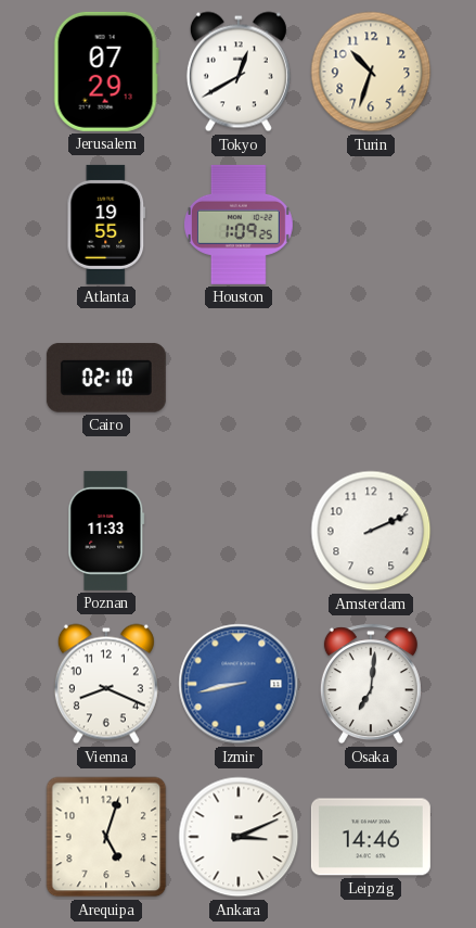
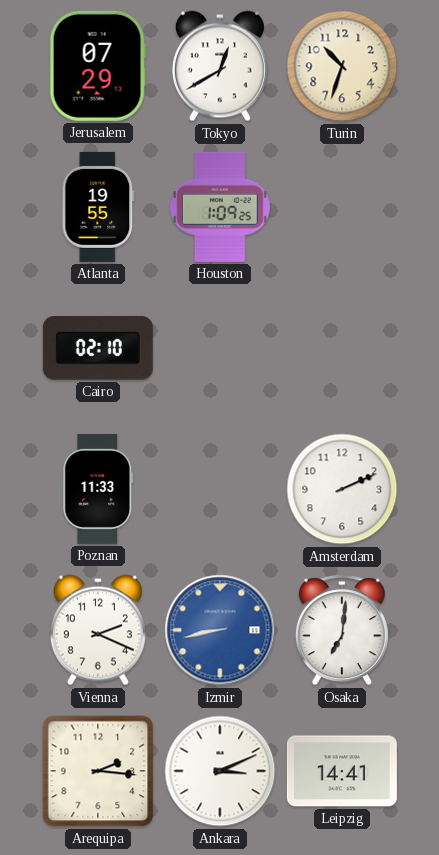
Vienna: 8:19 -> 2:19 (98, 630)
Arequipa: 5:03 -> 2:16 (98, 771)
Leipzig: 14:46 -> 14:41 (342, 771)
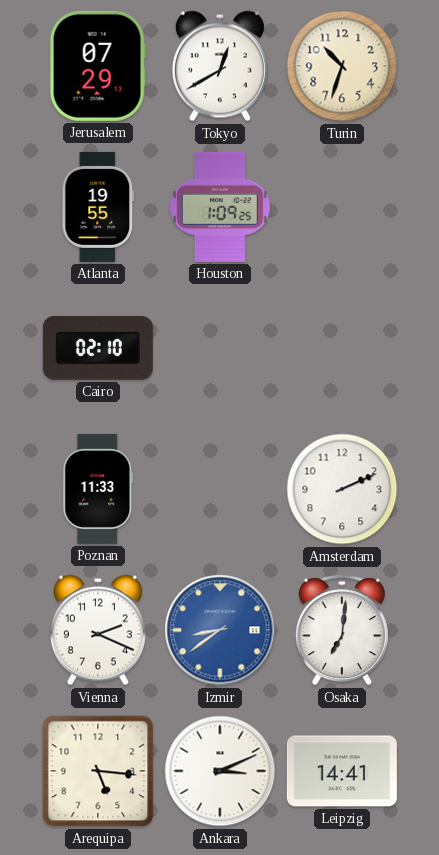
Izmir: 8:43 -> 8:39 (220, 630)
Arequipa: 2:16 -> 5:16 (98, 771)
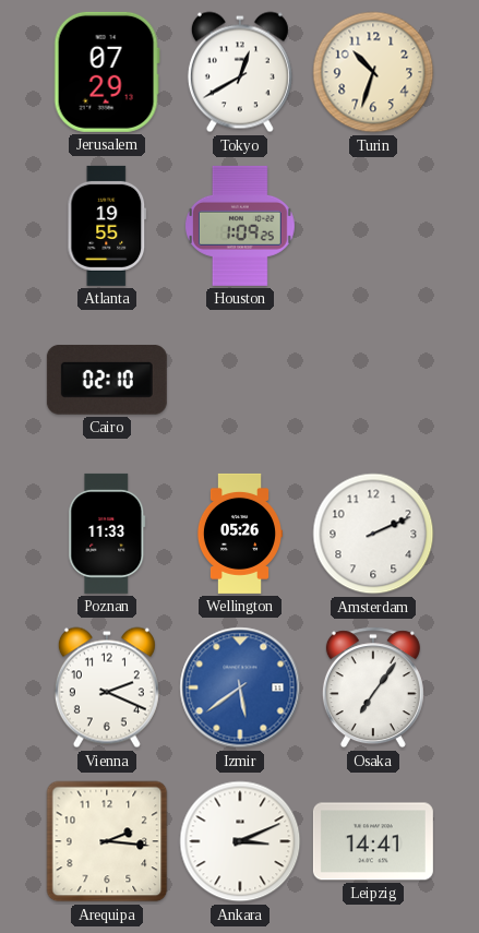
Wellington: none -> 05:26 (239, 534)
Izmir: 8:39 -> 5:39 (240, 687)
Osaka: 7:01 -> 7:06 (373, 687)
Arequipa: 5:16 -> 2:16 (107, 841)
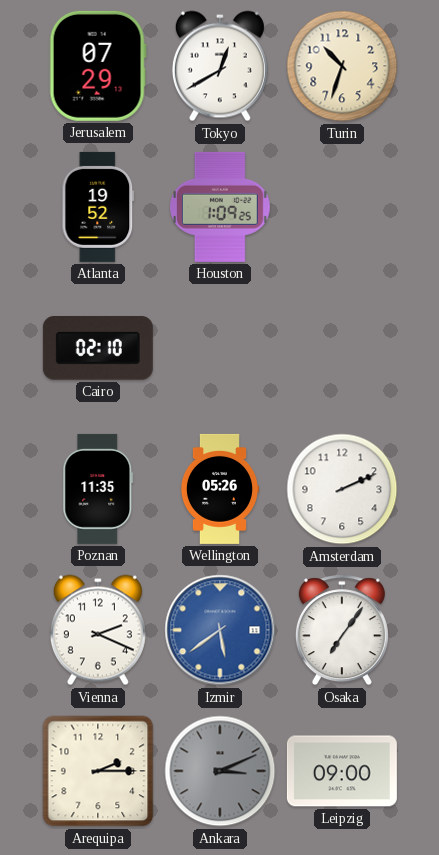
Atlanta: 19:55 -> 19:52 (98, 207)
Poznan: 11:33 -> 11:35 (98, 489)
Arequipa: 2:16 -> 2:15 (98, 771)
Ankara dial: white -> grey (220, 771)
Leipzig: 14:41 -> 09:00 (342, 771)
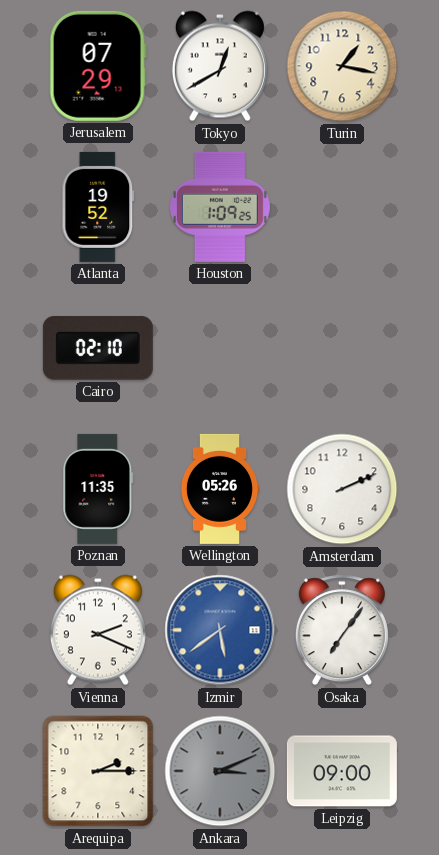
Turin: 10:33 -> 1:17 (342, 66)
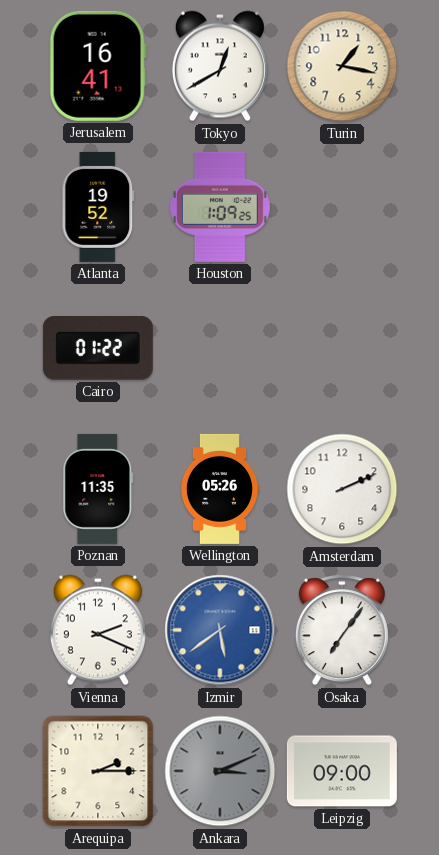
Jerusalem: 07:29 -> 16:41 (98, 66)
Cairo: 02:10 -> 01:22 (98, 348)
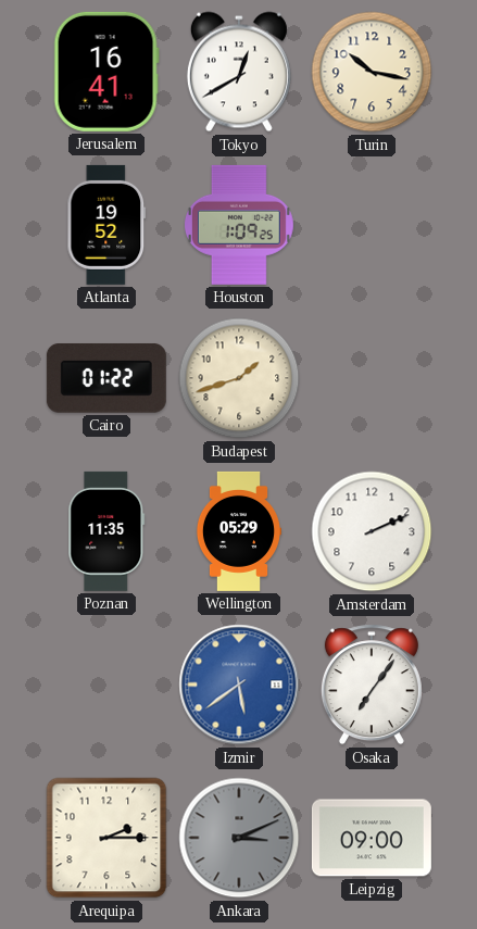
Turin: 1:17 -> 10:17 (372, 72)
Budapest: none -> 1:42 (239, 378)
Wellington: 05:26 -> 05:29 (238, 531)
Vienna: 2:19 -> none (98, 630)
